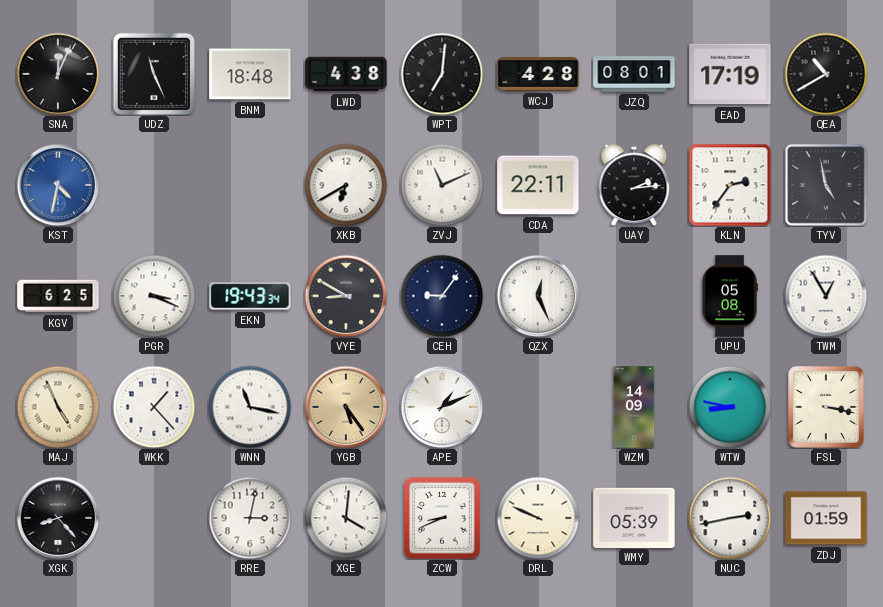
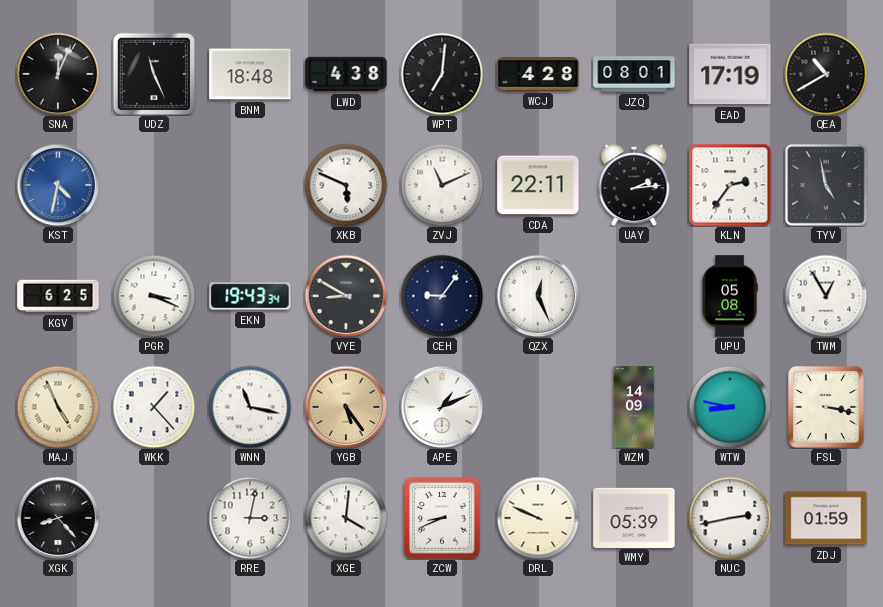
XKB: 6:40 -> 5:49 (346, 185)
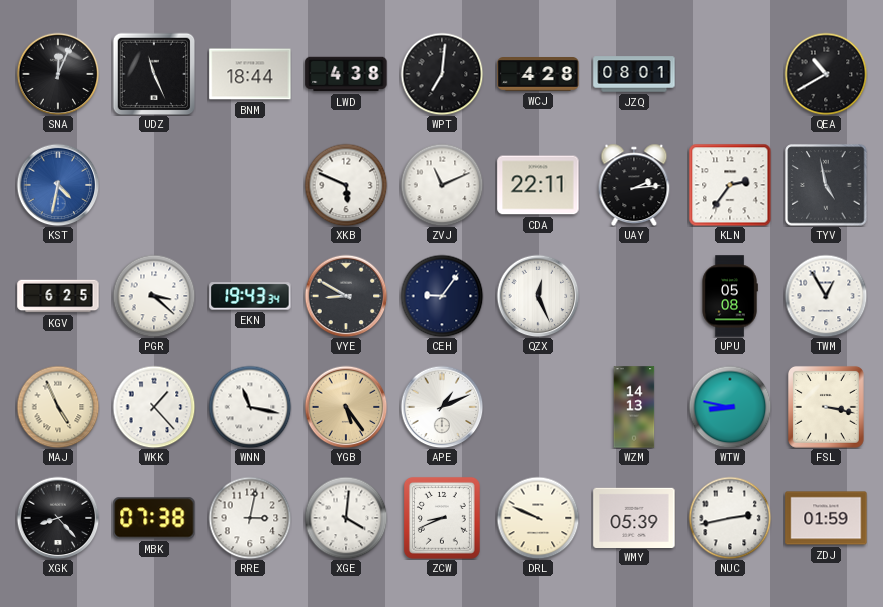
BNM: 18:48 -> 18:44 (250, 74)
EAD: 17:19 -> none (730, 74)
PGR: 3:19 -> 3:22 (154, 296)
WZM: 14:09 -> 14:13 (634, 407)
MBK: none -> 07:38 (154, 518)
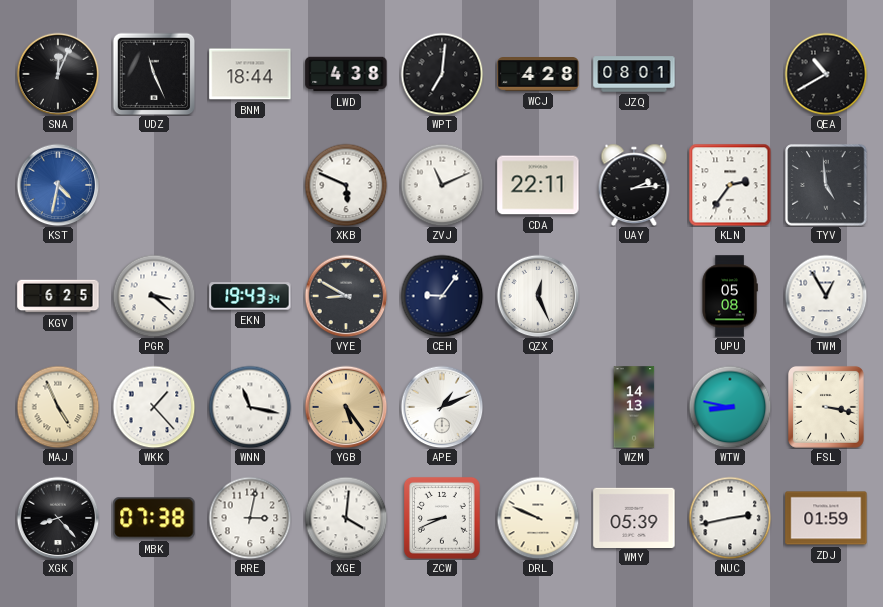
TYV: 4:58 -> 4:59 (826, 185)
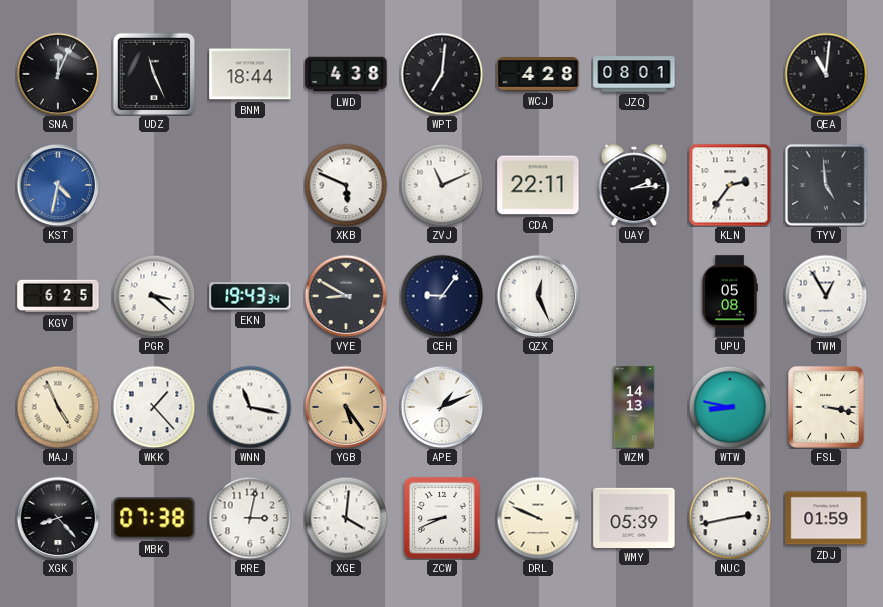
QEA: 10:40 -> 11:01 (826, 74)
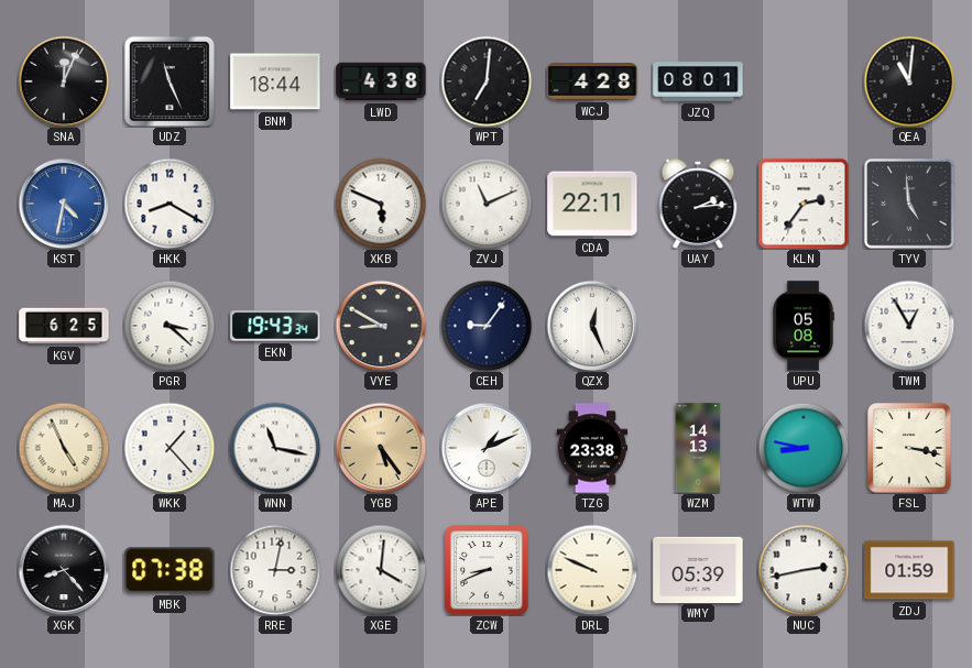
HKK: none -> 8:20 (170, 204)
TZG: none -> 23:38 (592, 448)
